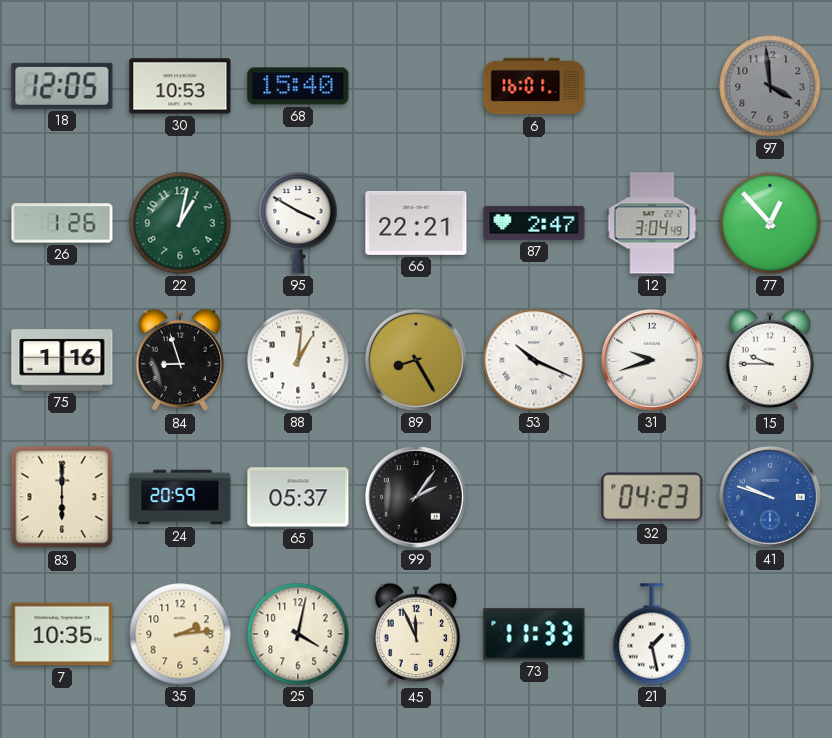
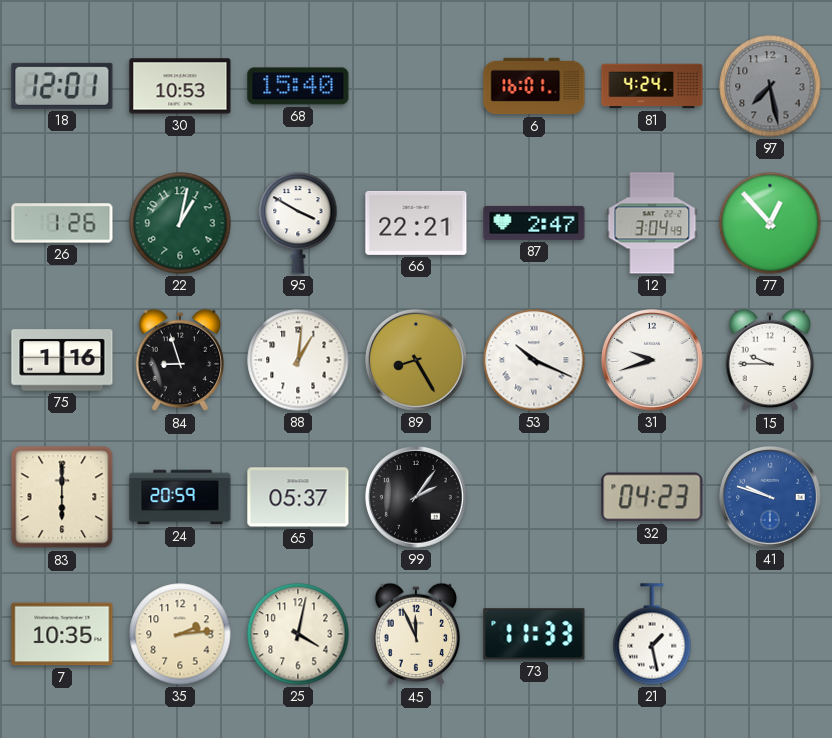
18: 12:05 -> 12:01 (62, 86)
81: none -> 4:24 (652, 86)
97: 3:59 -> 7:28 (770, 86)
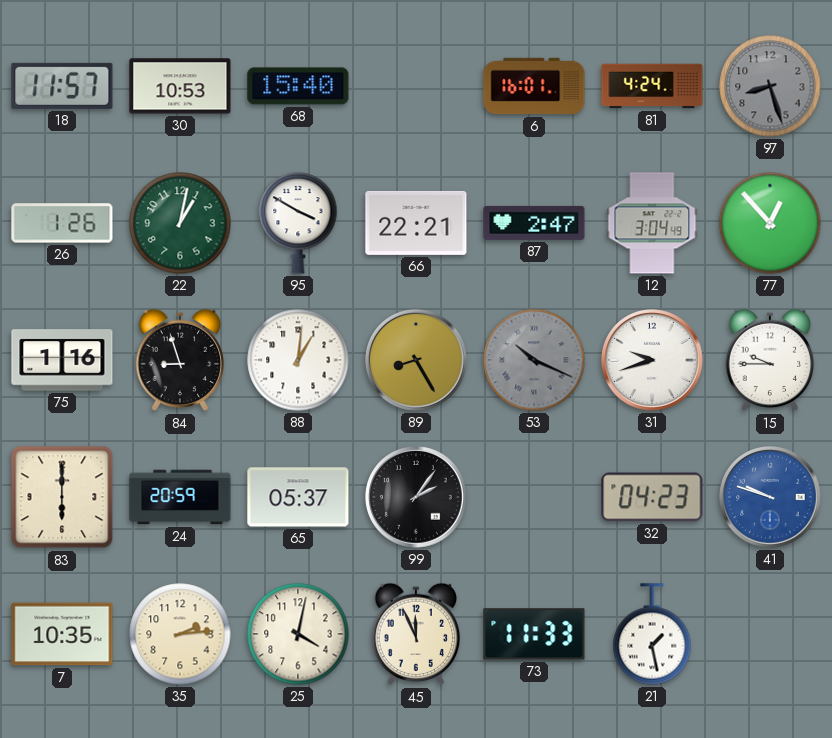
18: 12:01 -> 11:57 (62, 86)
97: 7:28 -> 8:27 (770, 86)
53 dial: white -> grey (534, 360)
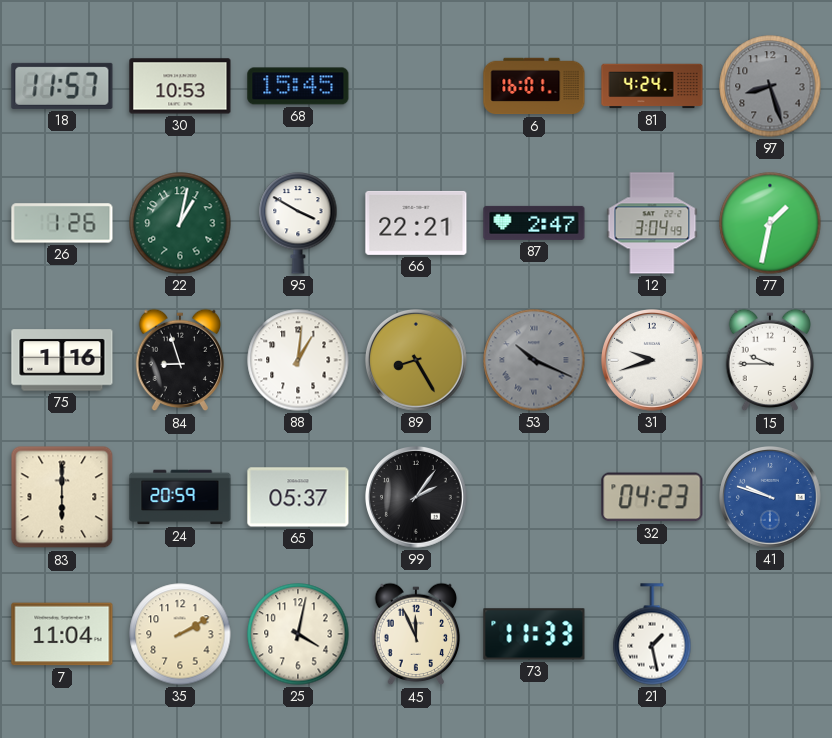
68: 15:40 -> 15:45 (298, 86)
77: 12:53 -> 1:32 (770, 223)
7: 10:35 -> 11:04 (62, 634)
35: 2:14 -> 2:10 (180, 634)
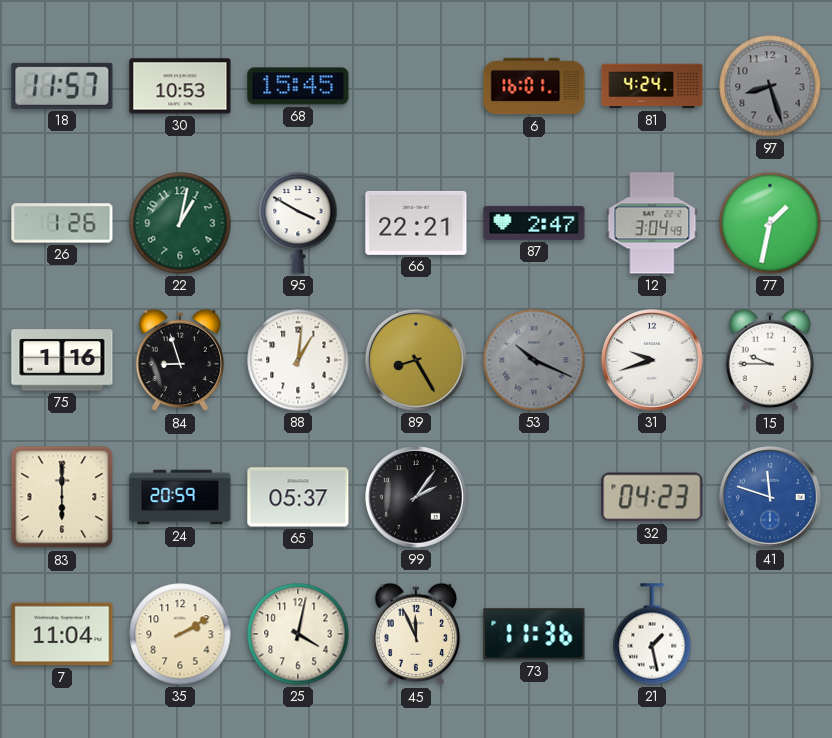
41: 9:48 -> 11:48 (771, 498)
73: 11:33 -> 11:36 (534, 634)
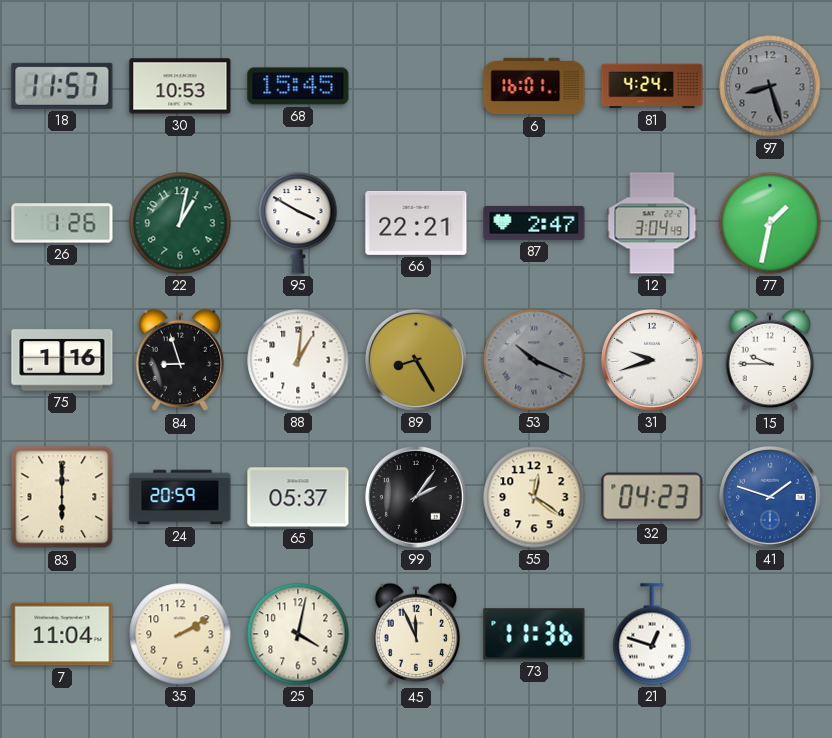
55: none -> 12:21 (534, 497)
41: 11:48 -> 1:48 (771, 498)
21: 1:28 -> 12:48 (652, 634)
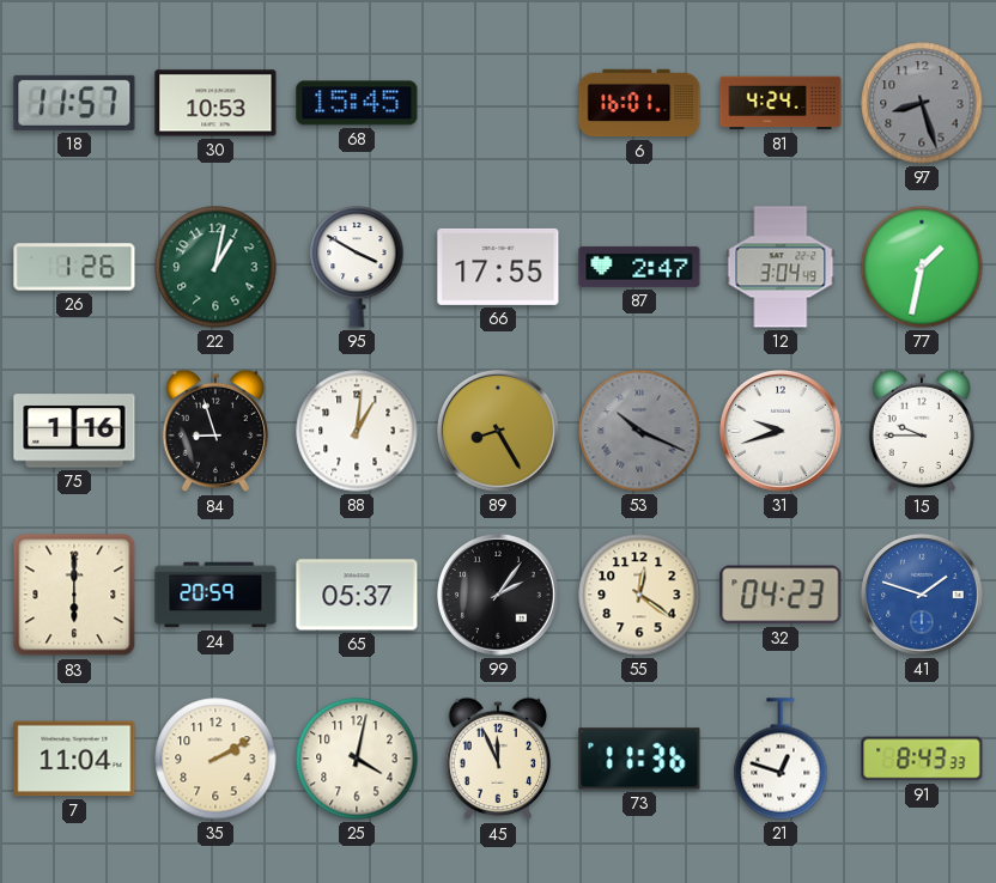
66: 22:21 -> 17:55 (498, 267)
91: none -> 8:43 (922, 759)
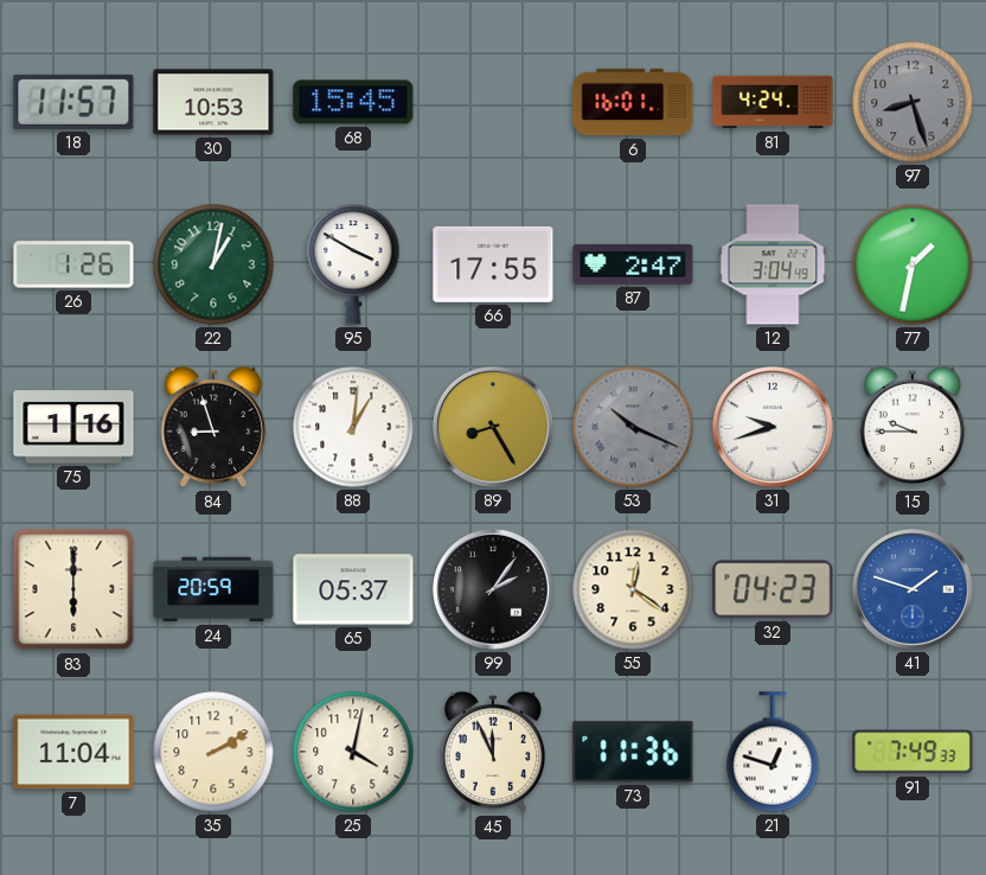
91: 8:43 -> 7:49 (913, 752)
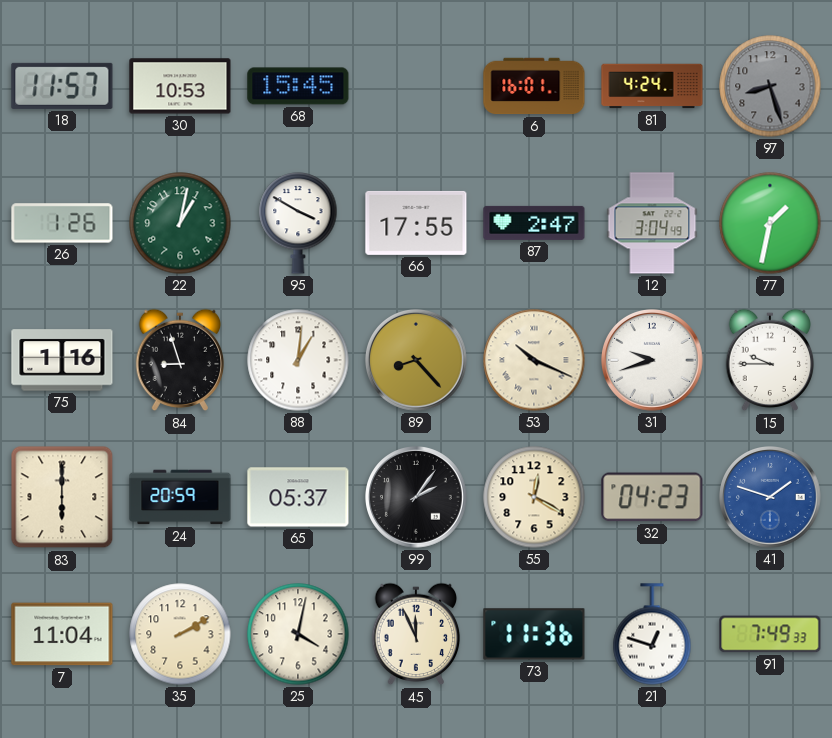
89: 8:25 -> 8:23 (417, 361)
53 dial: grey -> cream (534, 360)
55: 12:21 -> 12:20 (534, 497)
